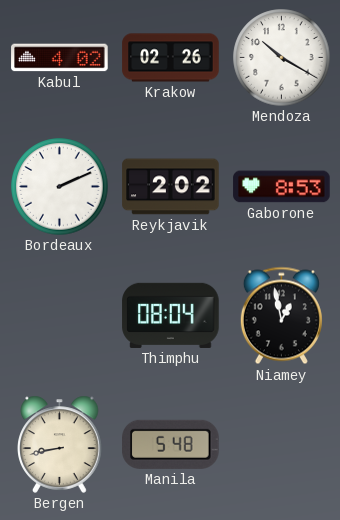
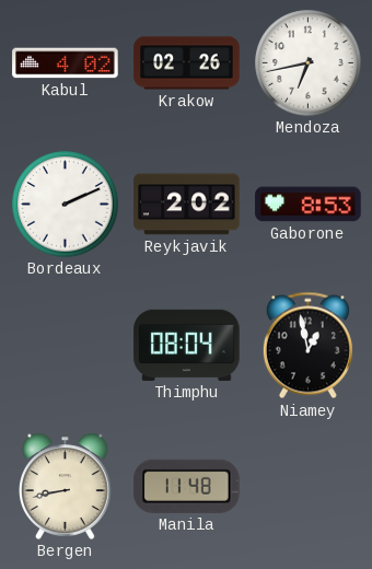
Mendoza: 10:20 -> 6:43 (309, 63)
Manila: 5:48 -> 11:48 (187, 486)
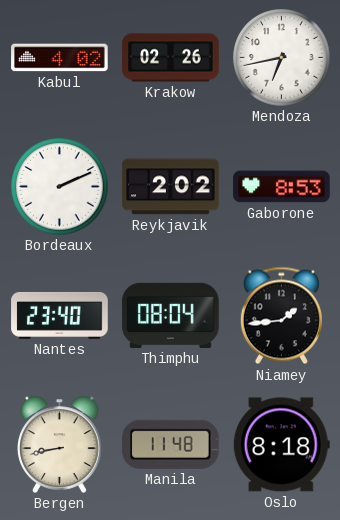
Nantes: none -> 23:40 (60, 315)
Niamey: 12:58 -> 1:44 (281, 316)
Oslo: none -> 8:18 (281, 445)
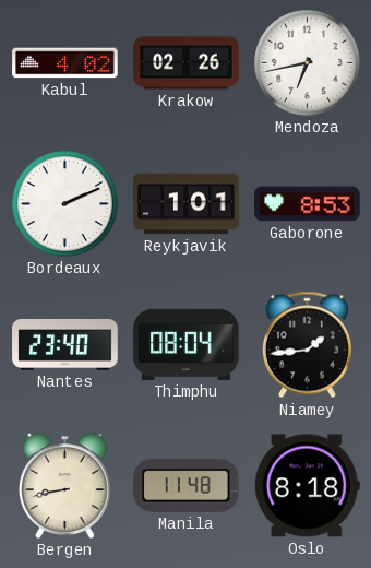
Reykjavik: 2:02 -> 1:01 (187, 204)
